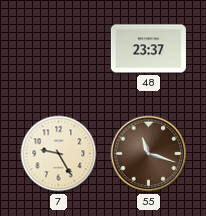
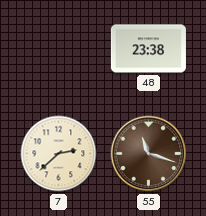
48: 23:37 -> 23:38 (148, 49)
7: 9:25 -> 2:38 (59, 154)
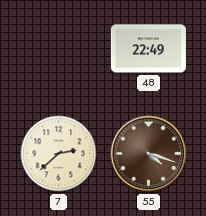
48: 23:38 -> 22:49 (148, 49)
55: 11:18 -> 4:18 (149, 154)
